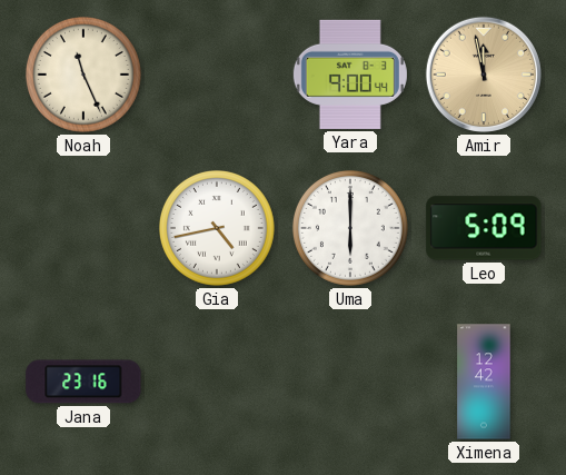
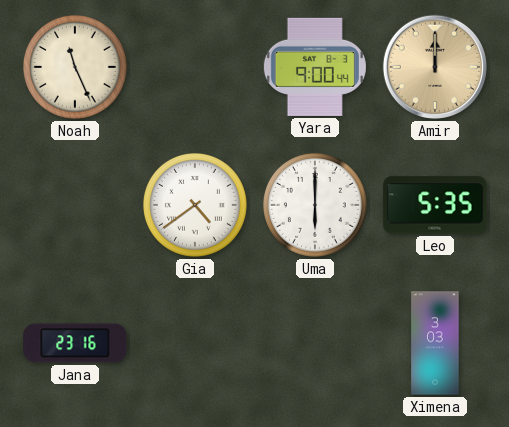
Amir: 11:58 -> 12:00 (435, 67)
Gia: 4:43 -> 4:39 (195, 205)
Leo: 5:09 -> 5:35 (435, 205)
Ximena: 12:42 -> 3:03 (435, 343)
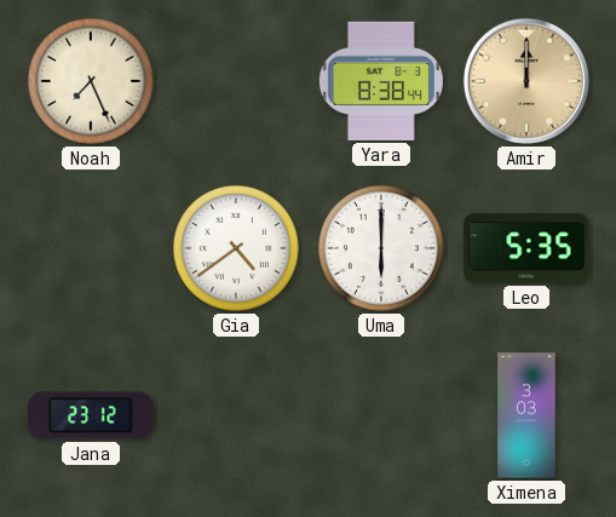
Noah: 11:26 -> 7:26 (91, 81)
Yara: 9:00 -> 8:38 (381, 81)
Jana: 23:16 -> 23:12 (91, 415)
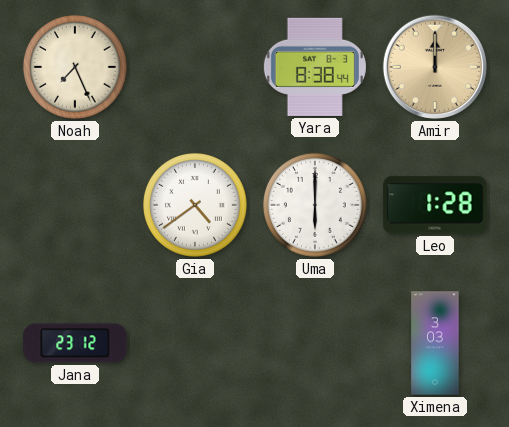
Leo: 5:35 -> 1:28 (435, 205)
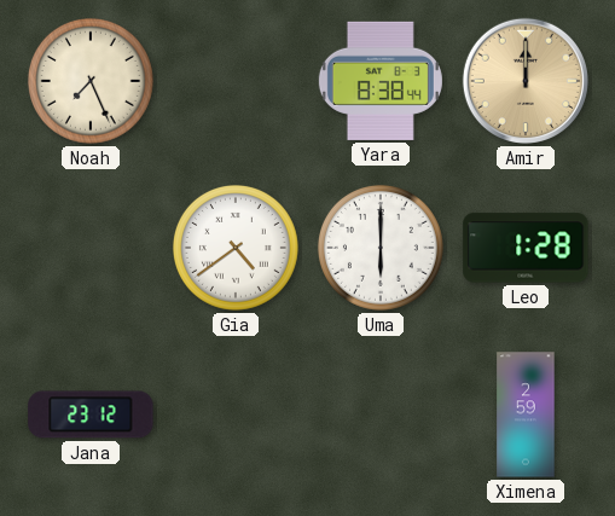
Ximena: 3:03 -> 2:59 (526, 414)
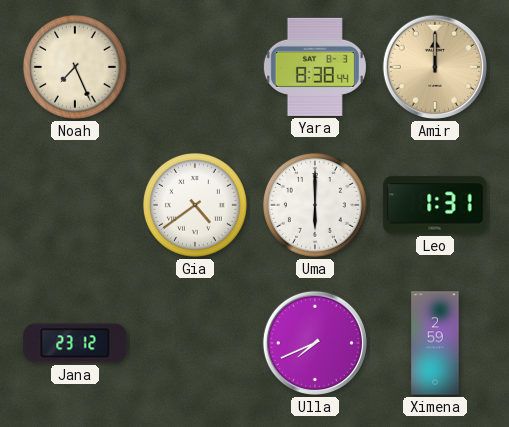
Leo: 1:28 -> 1:31 (435, 205)
Ulla: none -> 7:41 (315, 343)
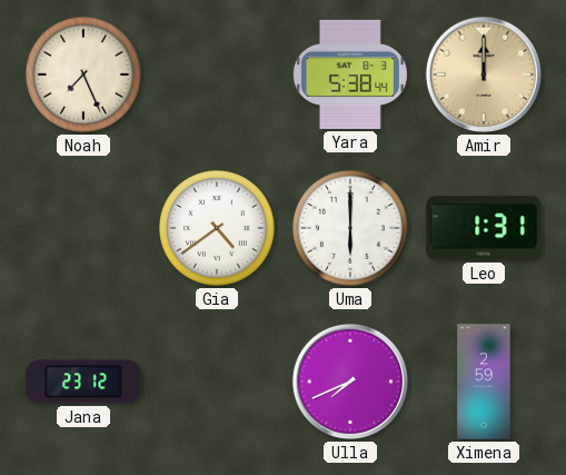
Yara: 8:38 -> 5:38 (350, 75)
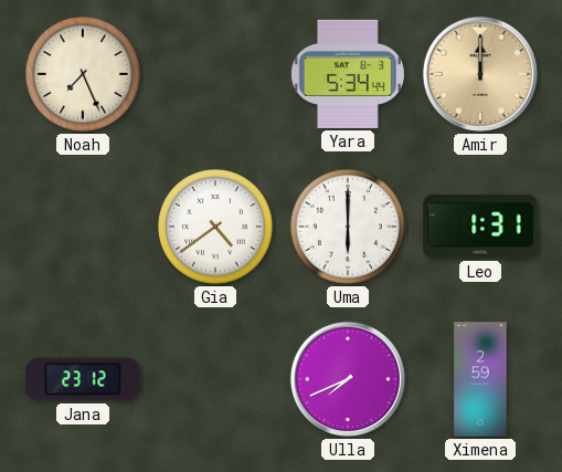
Yara: 5:38 -> 5:34 (348, 74)
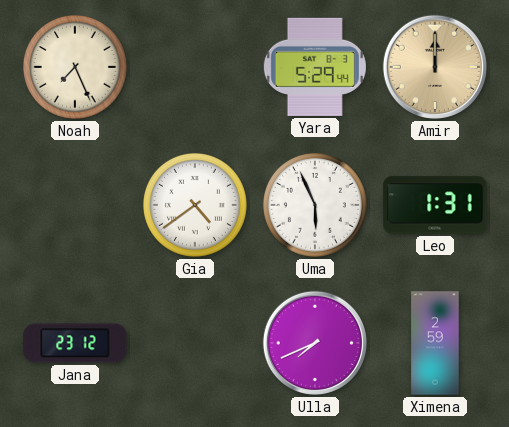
Yara: 5:34 -> 5:29 (315, 67)
Uma: 6:00 -> 5:56 (315, 205)
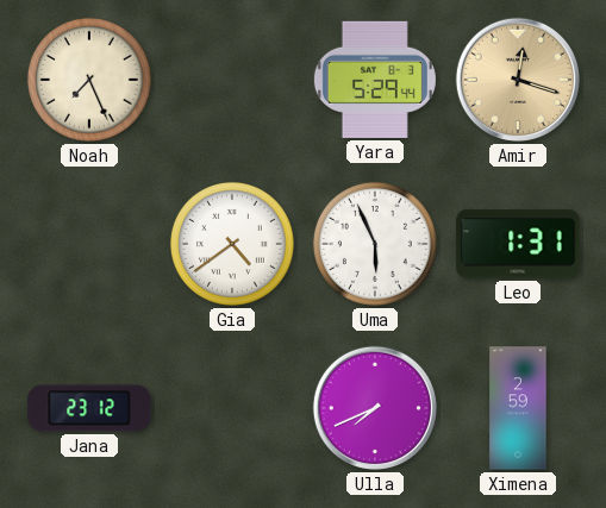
Amir: 12:00 -> 12:18 (518, 80)
